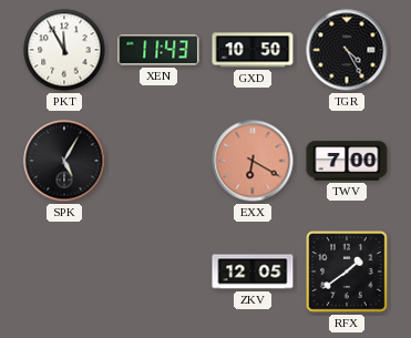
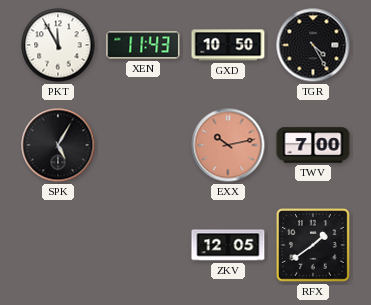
EXX: 6:20 -> 10:13 (228, 145)
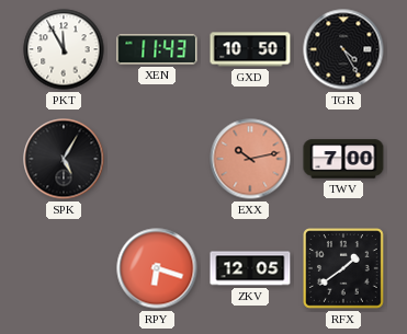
RPY: none -> 6:18 (157, 268)
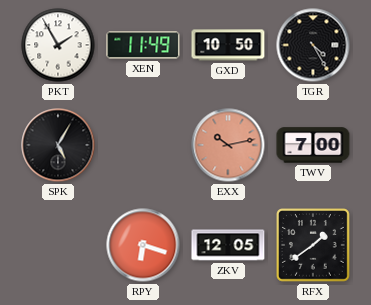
PKT: 11:55 -> 1:55 (58, 45)
XEN: 11:43 -> 11:49 (143, 45)
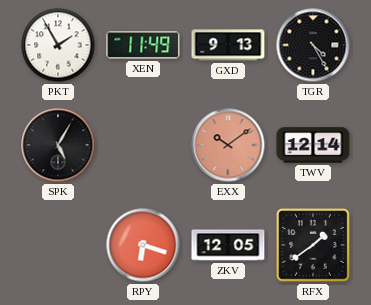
GXD: 10:50 -> 9:13 (228, 45)
EXX: 10:13 -> 10:09 (228, 145)
TWV: 7:00 -> 12:14 (313, 145)
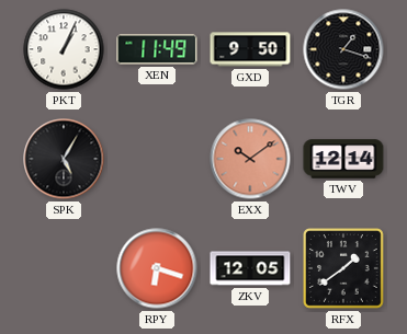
PKT: 1:55 -> 1:04 (64, 49)
GXD: 9:13 -> 9:50 (250, 49)
TGR: 4:25 -> 1:18 (343, 49)
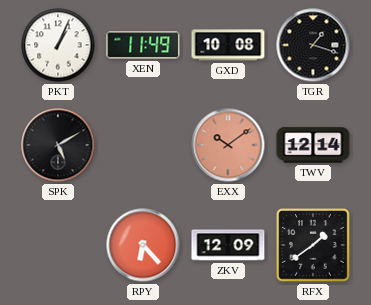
GXD: 9:50 -> 10:08 (228, 45)
SPK: 5:05 -> 5:10 (58, 145)
RPY: 6:18 -> 6:23 (143, 245)
ZKV: 12:05 -> 12:09 (228, 245)
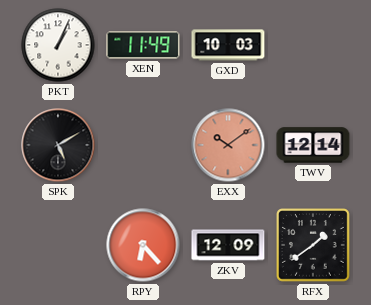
GXD: 10:08 -> 10:03 (228, 45)
TGR: 1:18 -> none (313, 45)
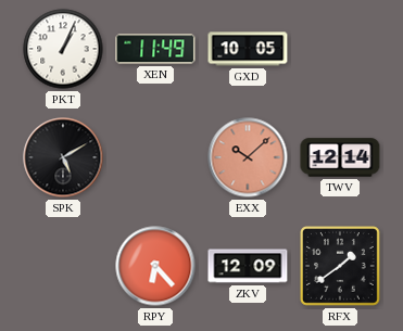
GXD: 10:03 -> 10:05 (248, 49)
EXX: 10:09 -> 10:08 (248, 157)
